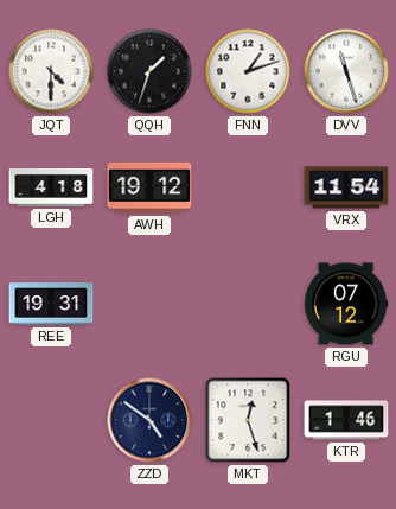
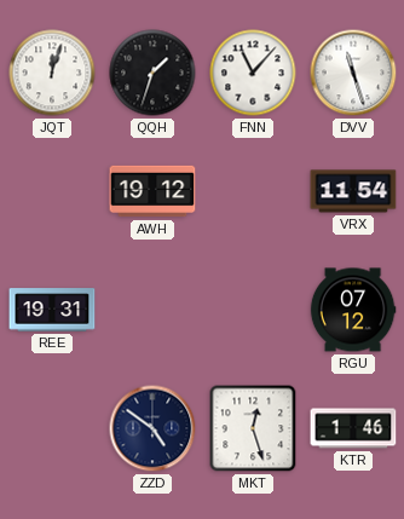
JQT: 4:30 -> 12:03 (52, 73)
FNN: 1:12 -> 11:07 (253, 73)
LGH: 4:18 -> none (51, 187)
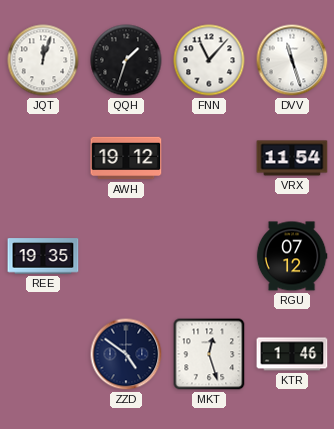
REE: 19:31 -> 19:35 (43, 256)
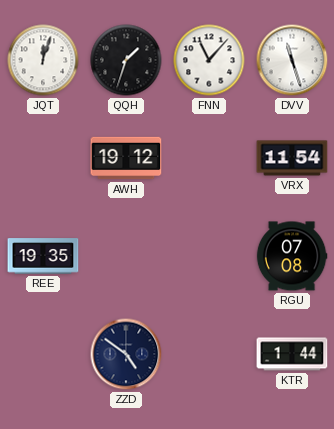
RGU: 07:12 -> 07:08 (292, 256)
MKT: 12:27 -> none (209, 354)
KTR: 1:46 -> 1:44 (292, 354)
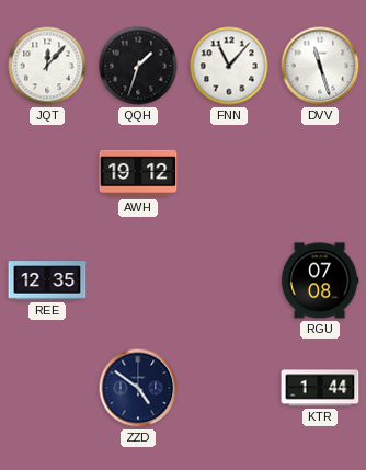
JQT: 12:03 -> 12:07 (47, 66)
VRX: 11:54 -> none (292, 158)
REE: 19:35 -> 12:35 (47, 280)
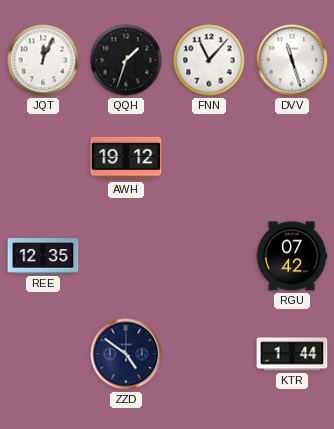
JQT: 12:07 -> 12:04 (43, 60)
RGU: 07:08 -> 07:42 (292, 256)
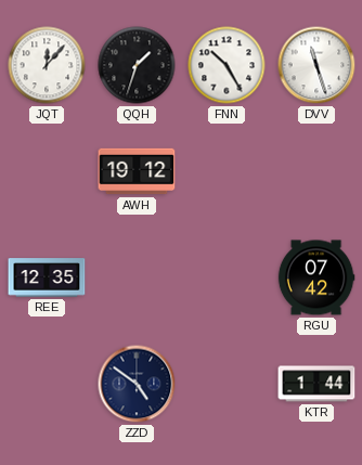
JQT: 12:04 -> 12:07 (47, 65)
FNN: 11:07 -> 10:25 (227, 65)
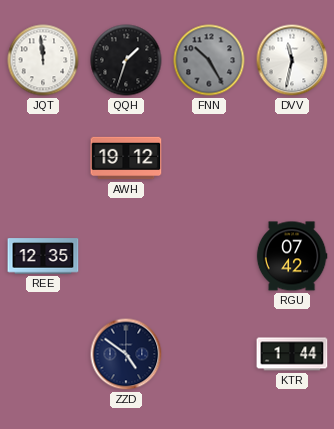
JQT: 12:07 -> 11:59 (43, 60)
FNN dial: white -> grey (209, 60)
DVV: 11:27 -> 11:32 (292, 60)
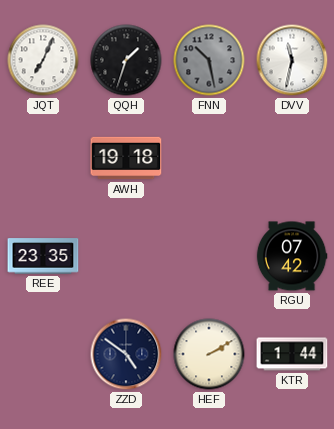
JQT: 11:59 -> 7:04 (43, 60)
FNN: 10:25 -> 10:28 (209, 60)
AWH: 19:12 -> 19:18 (126, 158)
REE: 12:35 -> 23:35 (43, 256)
HEF: none -> 2:10 (209, 354)
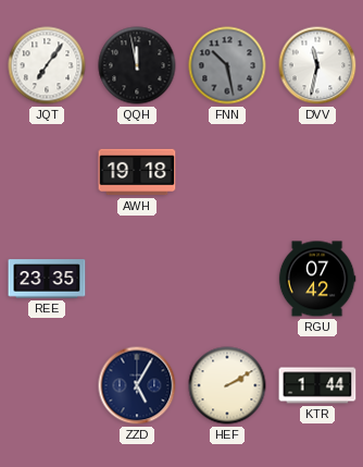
JQT: 7:04 -> 7:06 (47, 65)
QQH: 1:33 -> 11:58 (137, 65)
ZZD: 4:51 -> 5:05 (137, 385)
